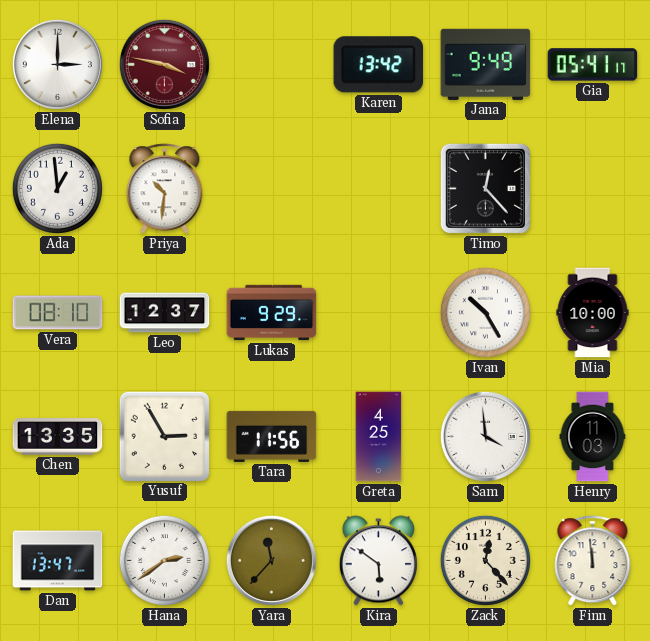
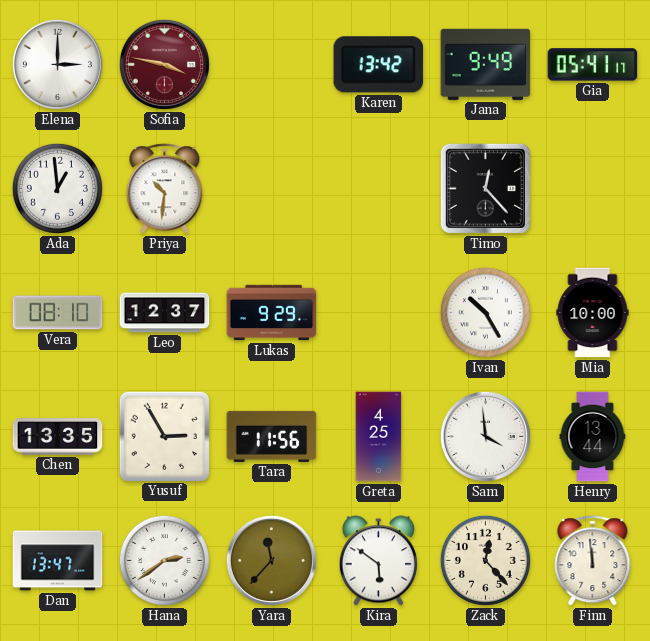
Henry: 11:03 -> 13:44 (593, 437)
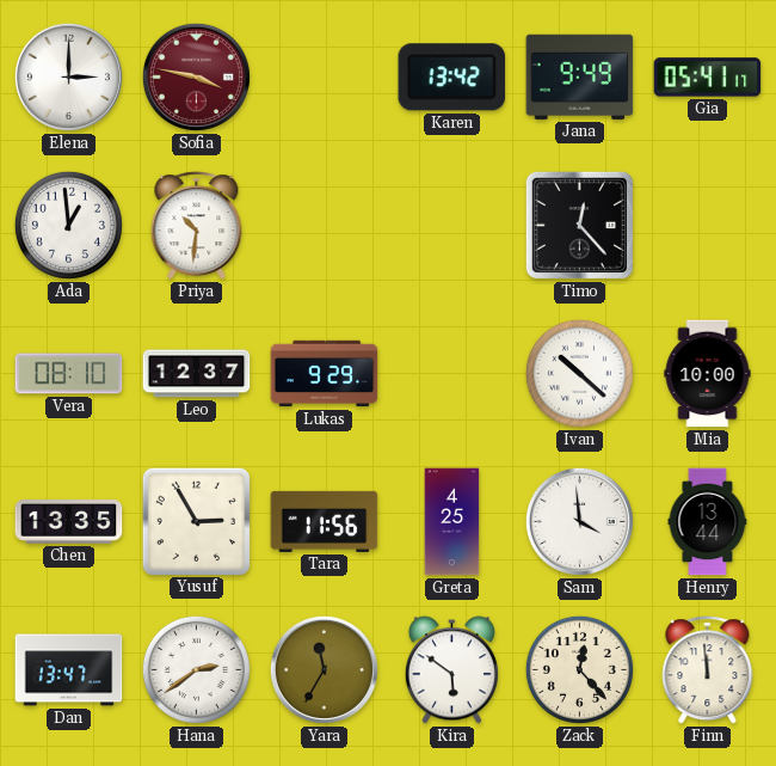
Ivan: 10:25 -> 10:22 (579, 373)
Yara: 11:37 -> 11:35 (324, 669)
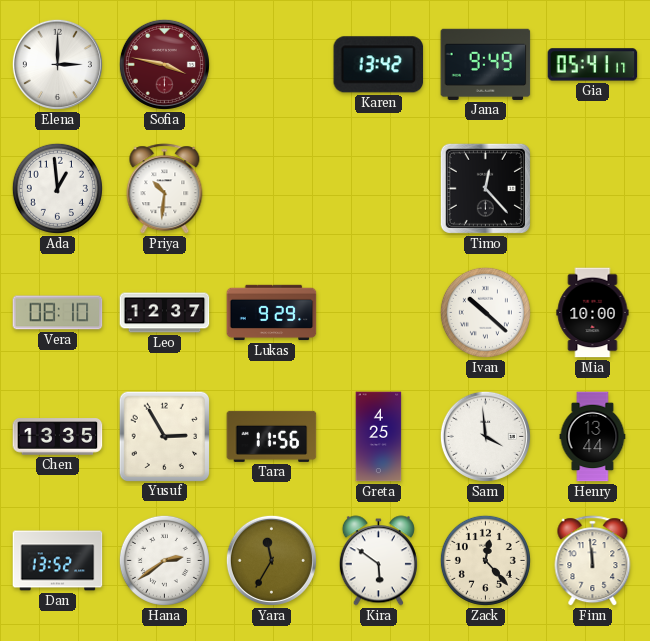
Dan: 13:47 -> 13:52 (58, 561)
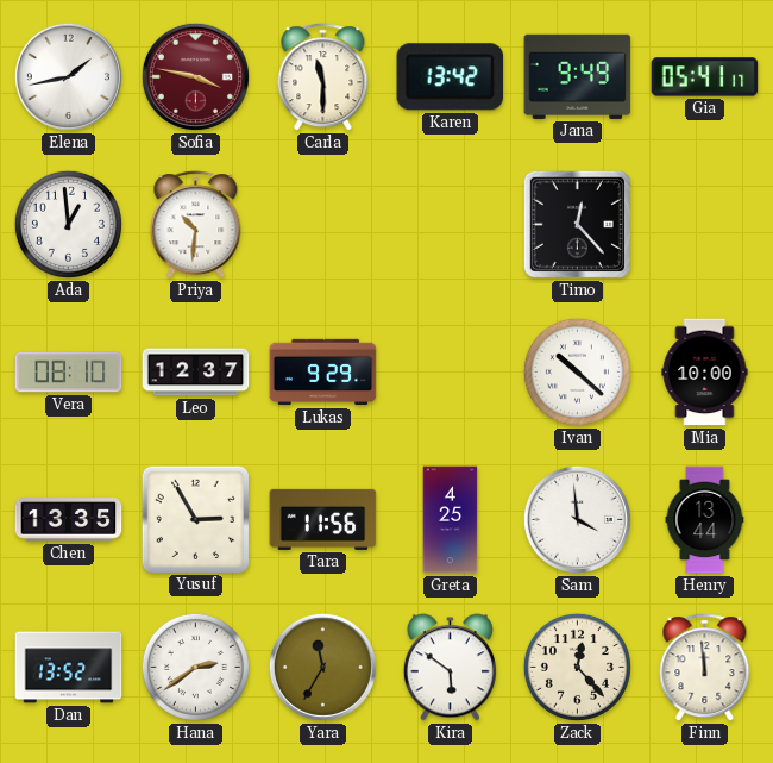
Elena: 3:00 -> 1:43 (68, 76)
Carla: none -> 11:30 (323, 77)
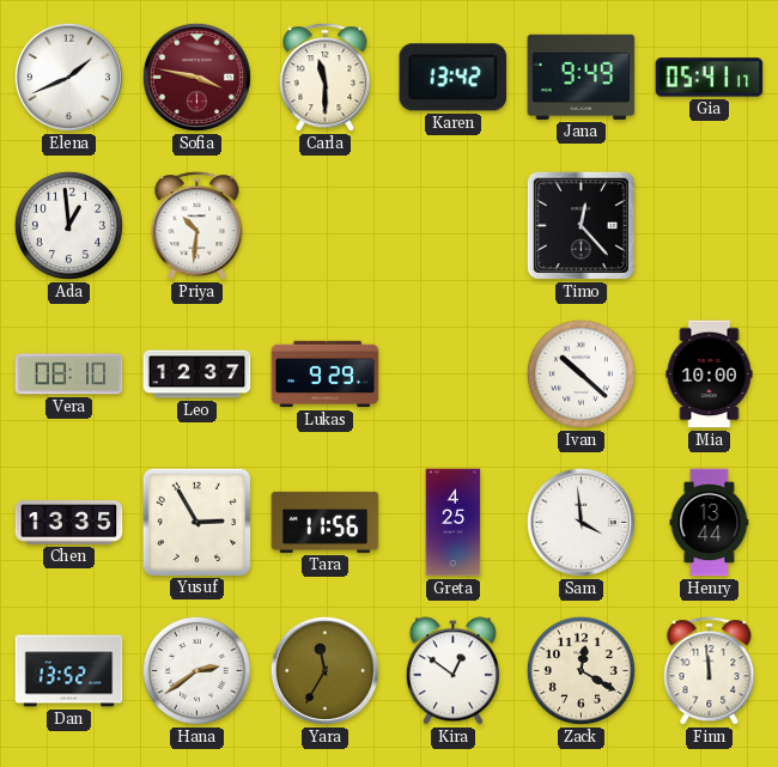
Elena: 1:43 -> 1:41 (68, 77)
Kira: 5:51 -> 12:51 (452, 671)
Zack: 12:23 -> 12:20 (581, 670)
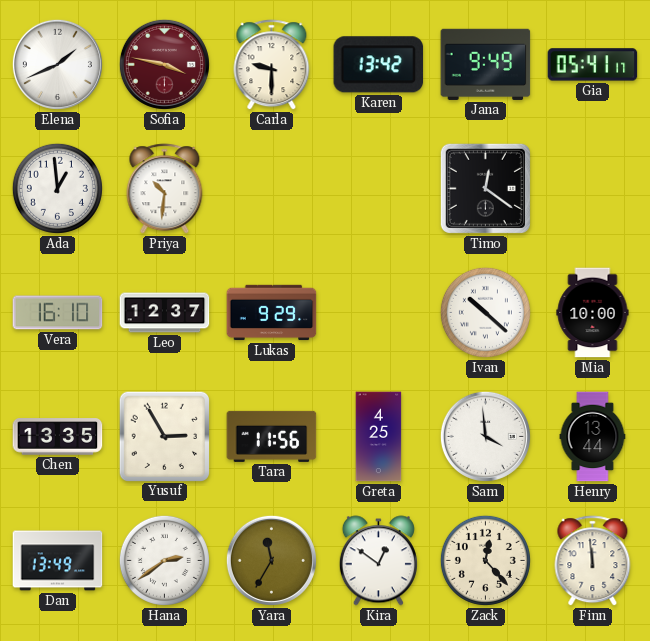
Carla: 11:30 -> 9:30 (272, 65)
Timo: 12:23 -> 12:21 (485, 188)
Vera: 08:10 -> 16:10 (58, 313)
Dan: 13:52 -> 13:49 (58, 561)
Zack: 12:20 -> 12:23 (485, 560)
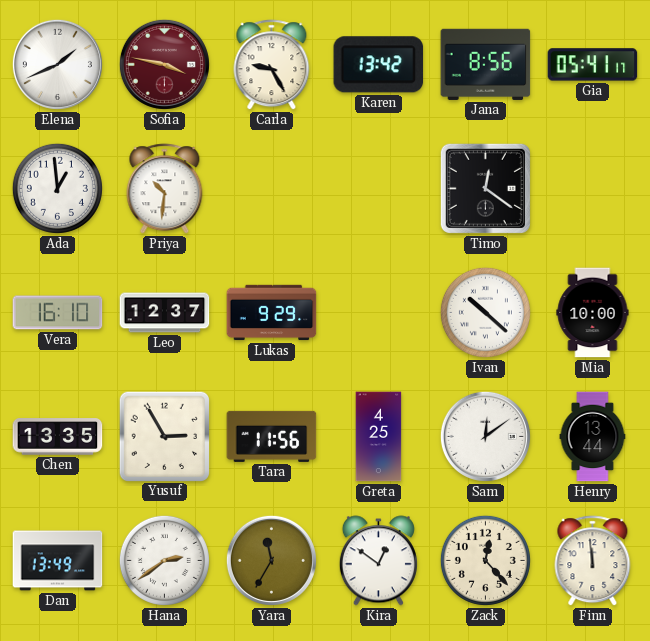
Carla: 9:30 -> 9:25 (272, 65)
Jana: 9:49 -> 8:56 (486, 64)
Sam: 3:59 -> 12:09 (485, 436)
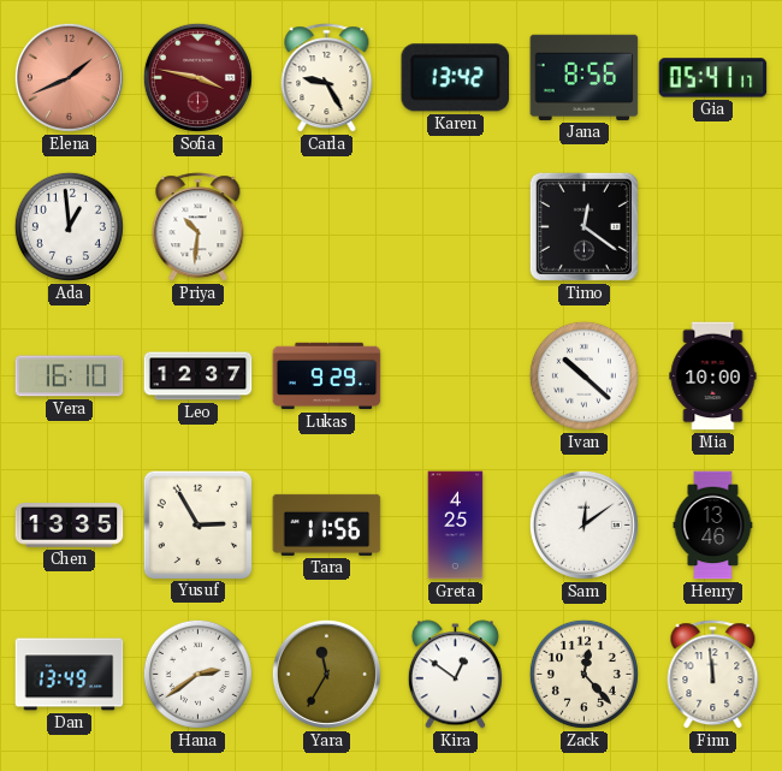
Elena dial: white -> salmon (69, 77)
Henry: 13:44 -> 13:46 (713, 526)
